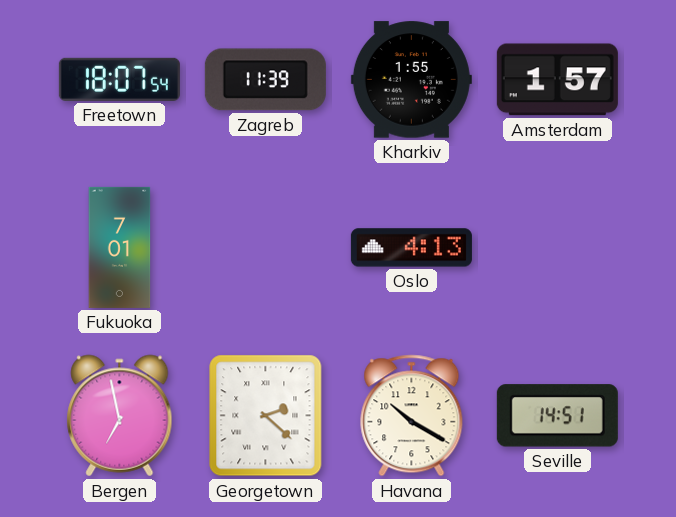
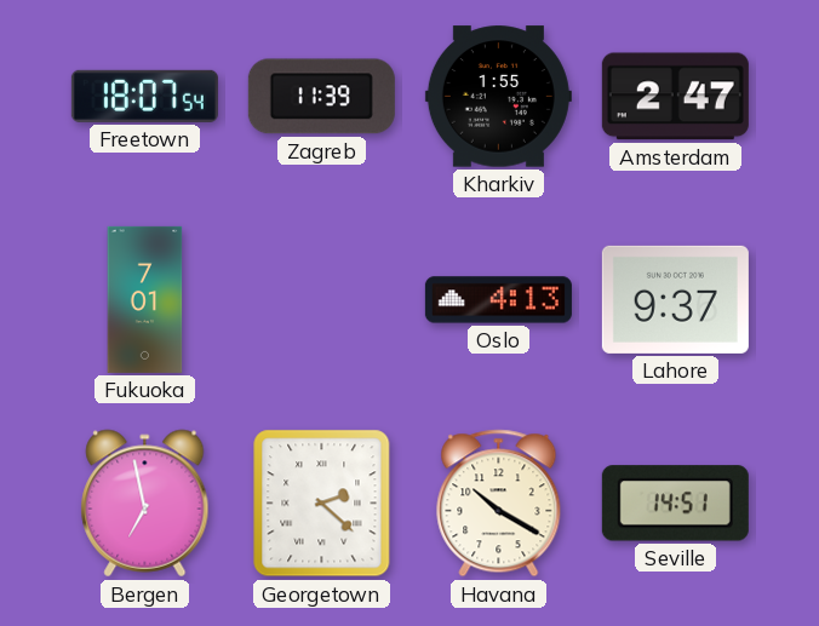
Amsterdam: 1:57 -> 2:47 (675, 97)
Lahore: none -> 9:37 (675, 299)
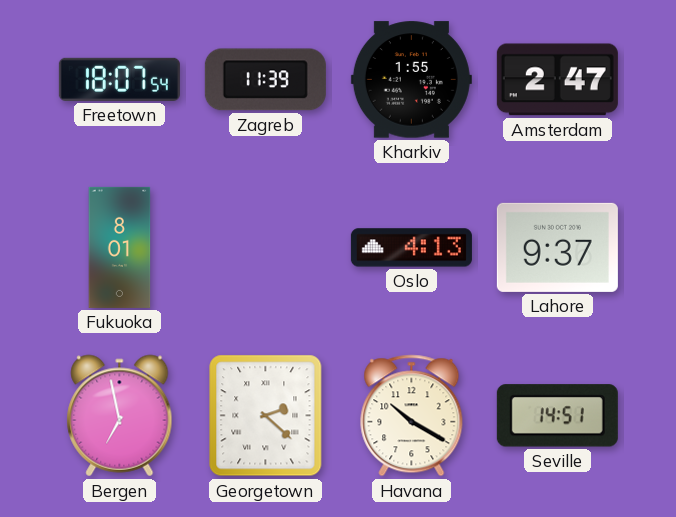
Fukuoka: 7:01 -> 8:01 (120, 247)
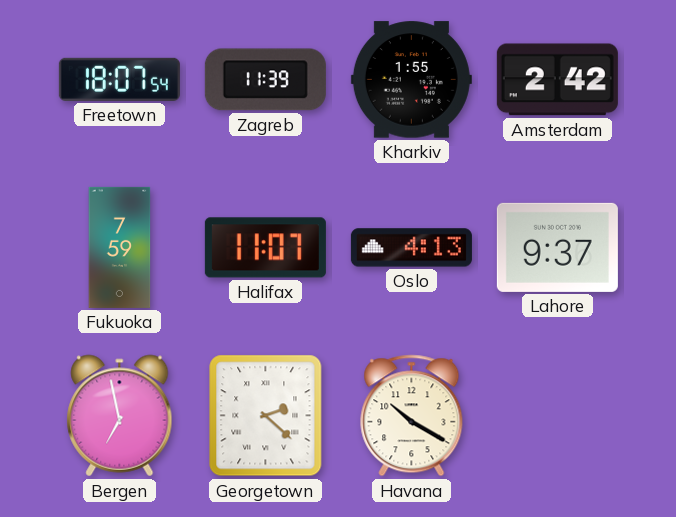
Amsterdam: 2:47 -> 2:42 (557, 80)
Fukuoka: 8:01 -> 7:59 (120, 247)
Halifax: none -> 11:07 (265, 248)
Seville: 14:51 -> none (557, 416)
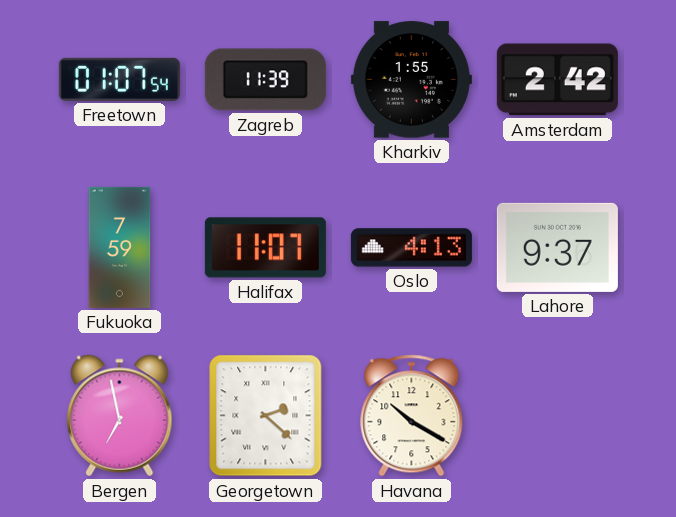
Freetown: 18:07 -> 01:07 (119, 79)
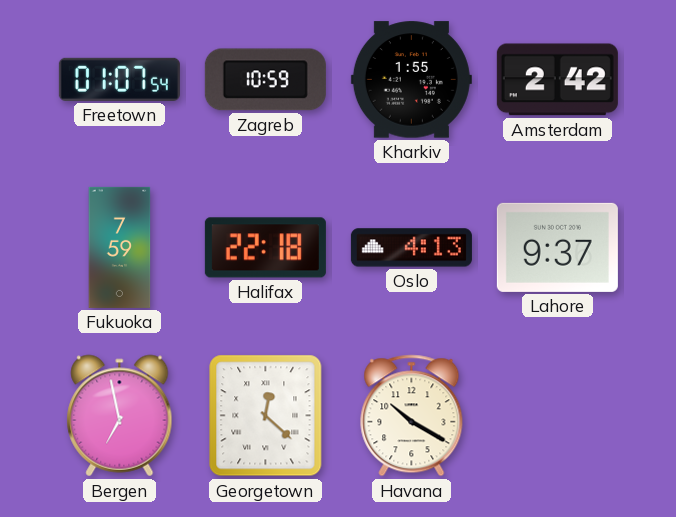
Zagreb: 11:39 -> 10:59 (265, 80)
Halifax: 11:07 -> 22:18 (265, 248)
Georgetown: 2:22 -> 12:22 (266, 416)
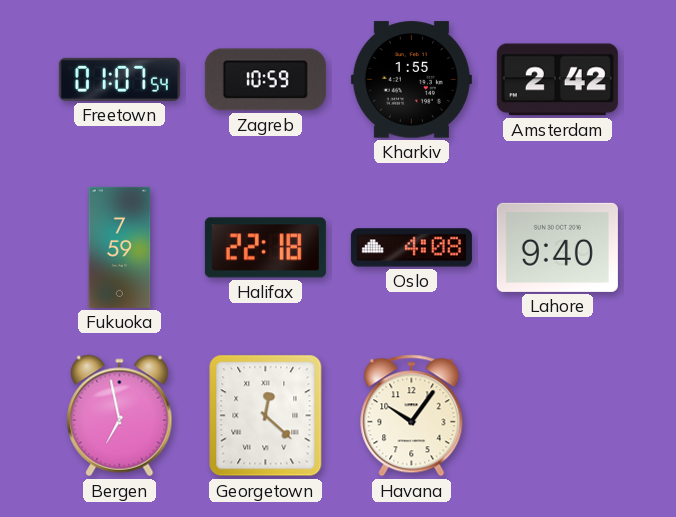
Oslo: 4:13 -> 4:08 (411, 248)
Lahore: 9:37 -> 9:40 (557, 247)
Havana: 10:20 -> 10:06 (412, 416)
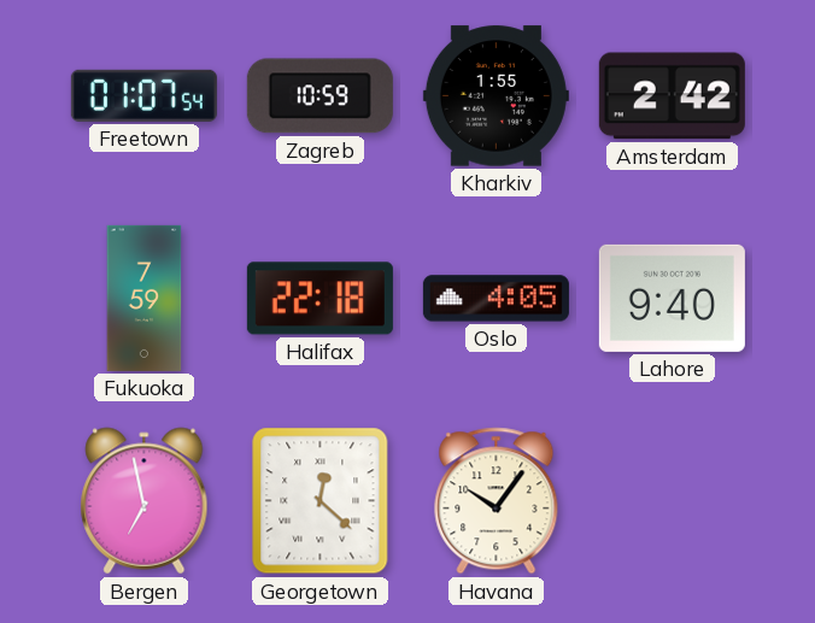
Oslo: 4:08 -> 4:05 (496, 299)
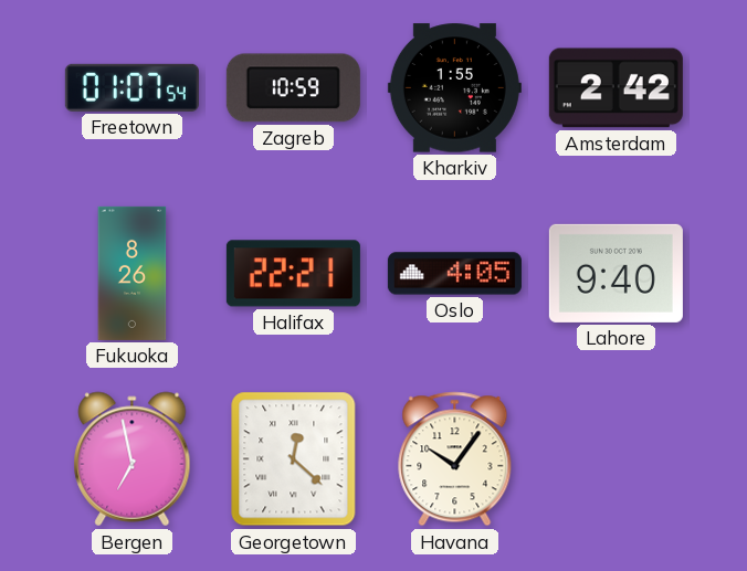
Fukuoka: 7:59 -> 8:26 (133, 273)
Halifax: 22:18 -> 22:21 (293, 274)
